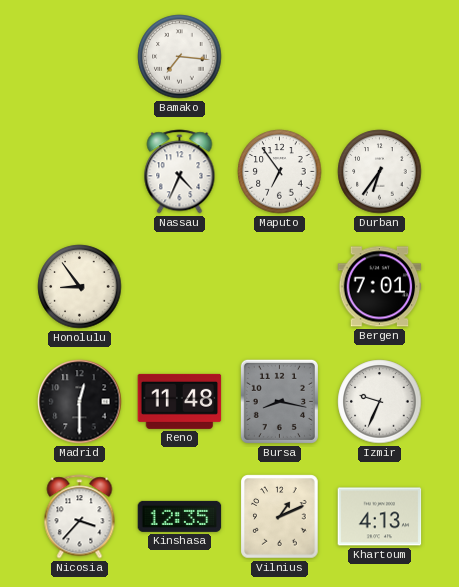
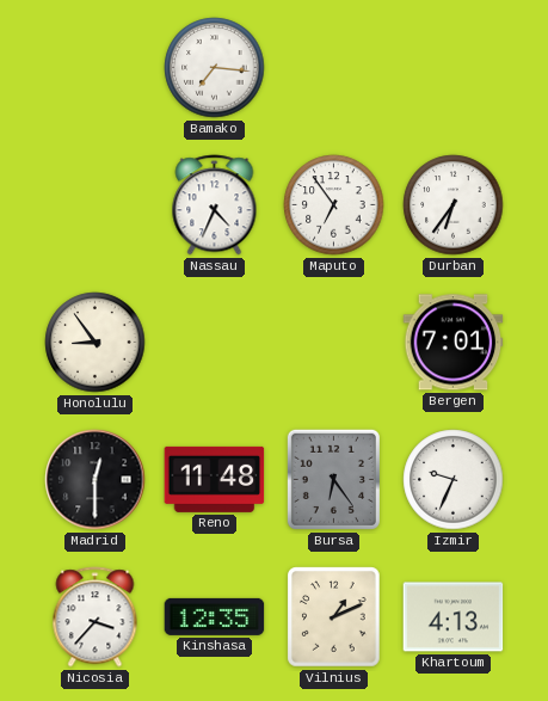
Bursa: 8:17 -> 6:24 (333, 479)
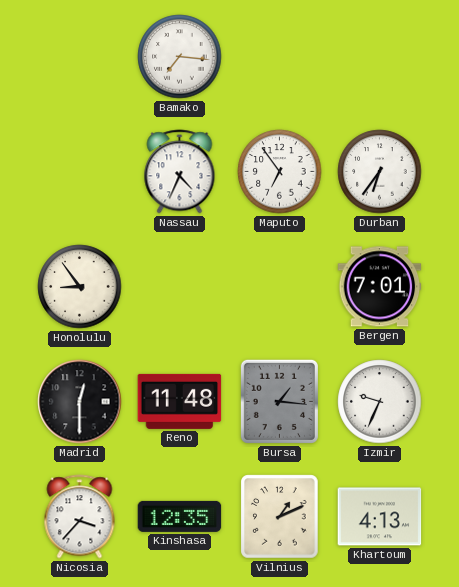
Bursa: 6:24 -> 1:16 (279, 401)
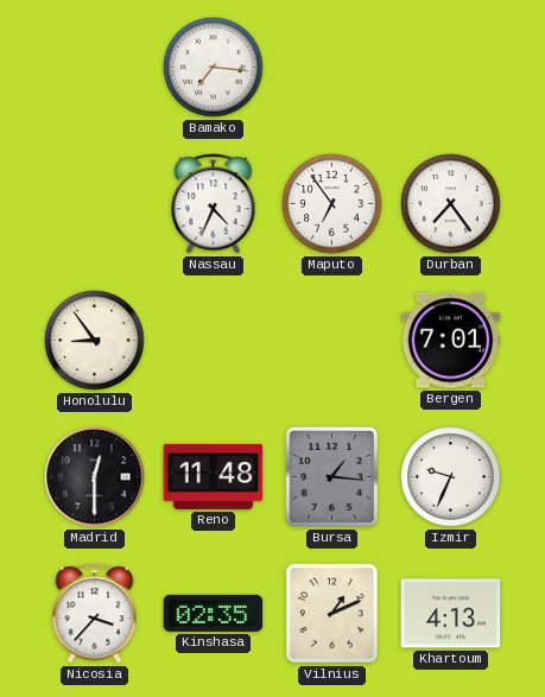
Durban: 6:36 -> 7:24 (451, 204)
Kinshasa: 12:35 -> 02:35 (214, 613)
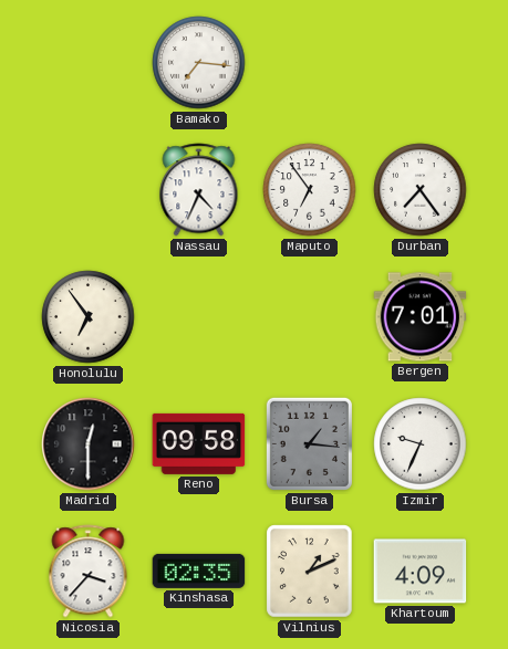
Honolulu: 8:54 -> 6:54 (89, 317)
Reno: 11:48 -> 09:58 (199, 443)
Khartoum: 4:13 -> 4:09 (421, 572)
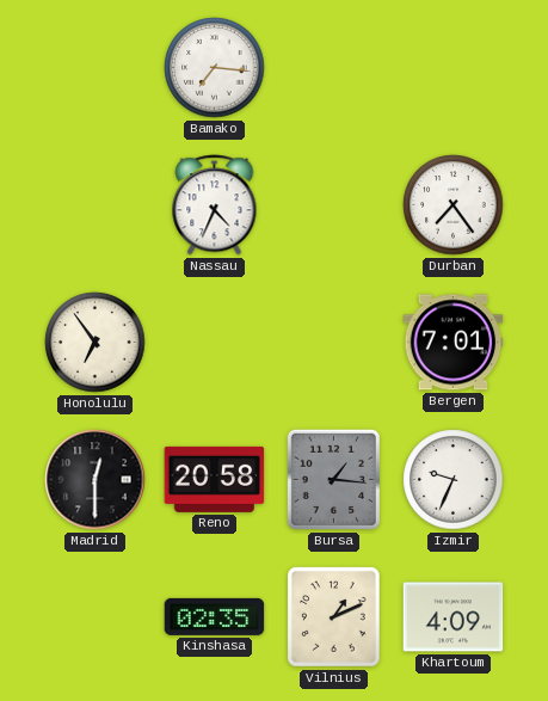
Maputo: 6:54 -> none (310, 190)
Reno: 09:58 -> 20:58 (215, 479)
Nicosia: 3:37 -> none (89, 572)
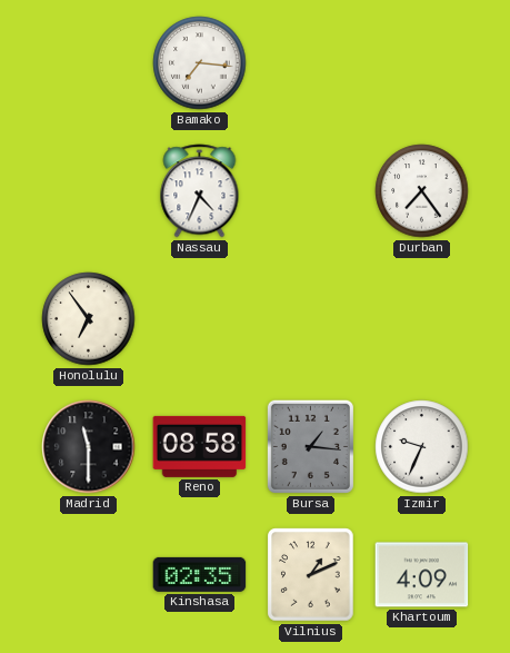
Bergen: 7:01 -> none (454, 343)
Madrid: 12:30 -> 11:30 (89, 447)
Reno: 20:58 -> 08:58 (200, 446)
